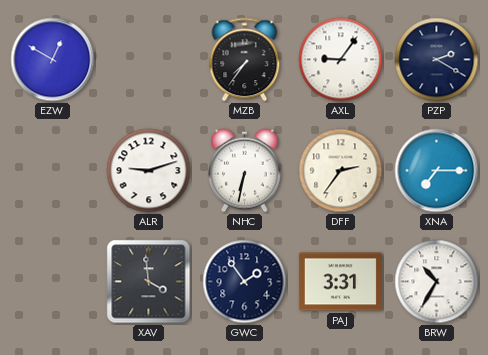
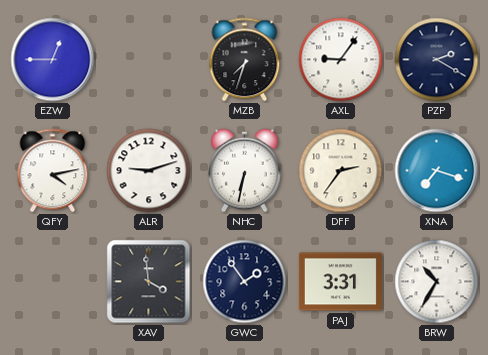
EZW: 12:50 -> 12:45 (53, 60)
MZB: 7:36 -> 7:33 (245, 60)
QFY: none -> 4:13 (53, 171)
XNA: 7:15 -> 7:18 (437, 171)
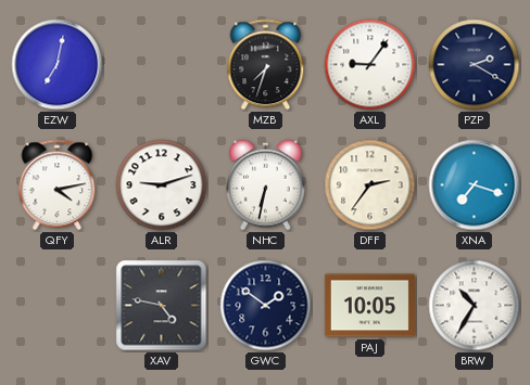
EZW: 12:45 -> 7:02 (58, 65)
XAV: 3:59 -> 4:47 (162, 306)
GWC: 1:54 -> 1:51 (266, 306)
PAJ: 3:31 -> 10:05 (369, 306)
